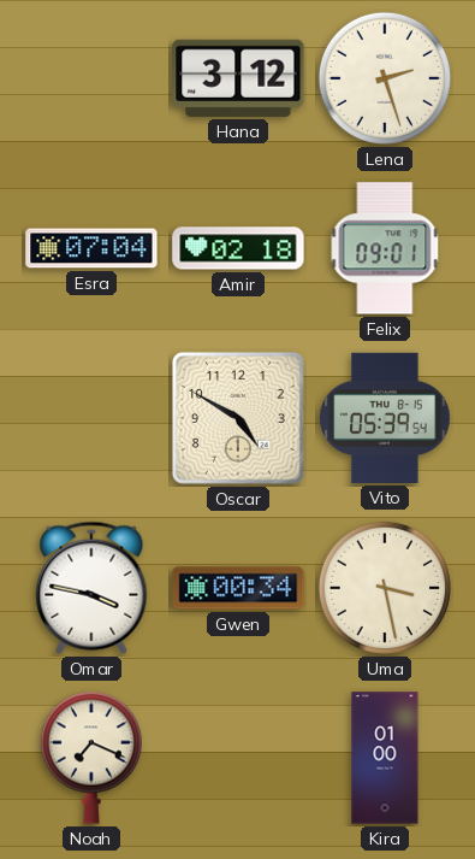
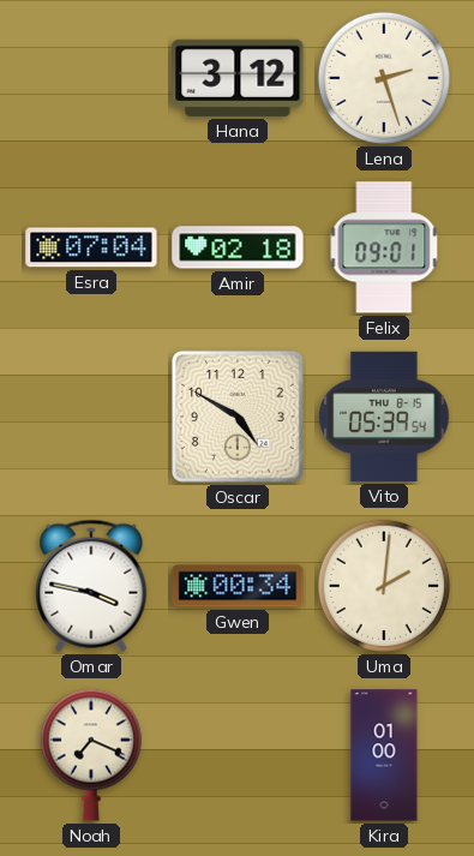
Uma: 3:28 -> 2:01 (384, 586)
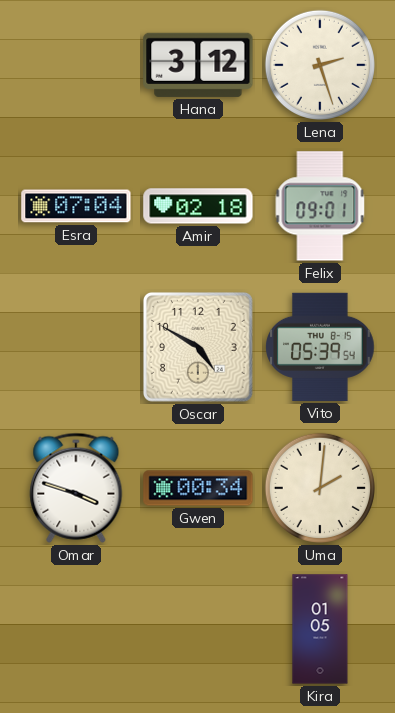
Omar: 3:47 -> 3:48 (76, 488)
Noah: 7:19 -> none (91, 755)
Kira: 01:00 -> 01:05 (320, 629)
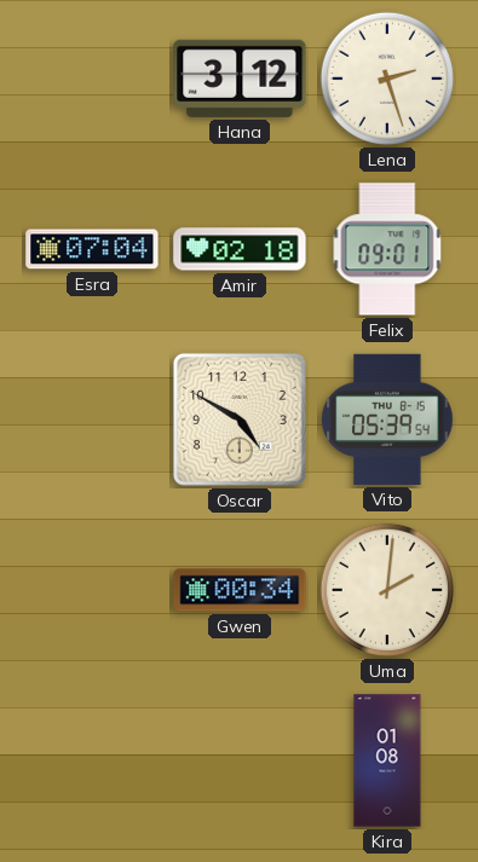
Omar: 3:48 -> none (76, 488)
Kira: 01:05 -> 01:08 (387, 760)
